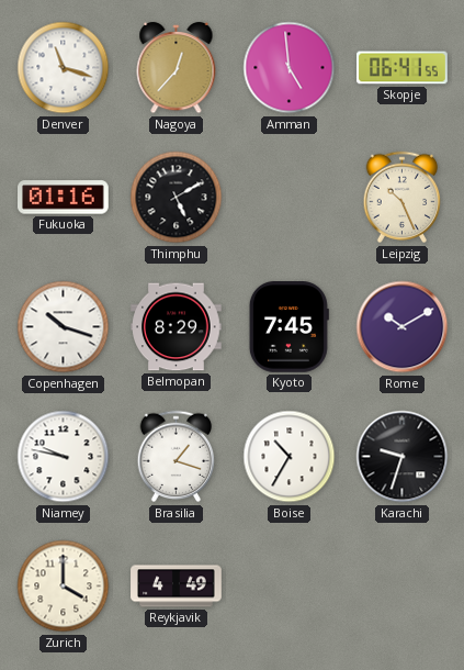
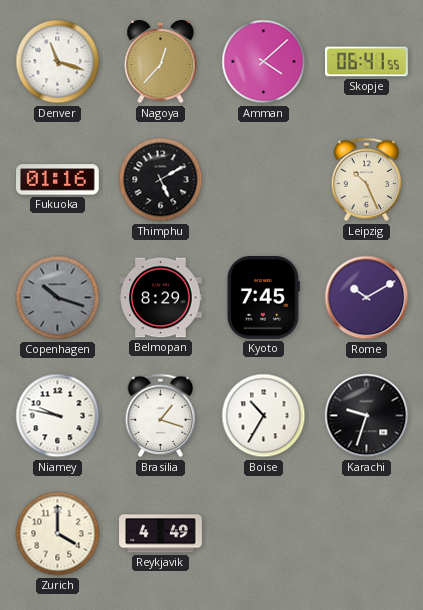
Amman: 4:59 -> 4:08 (264, 62)
Copenhagen dial: white -> grey (58, 298)
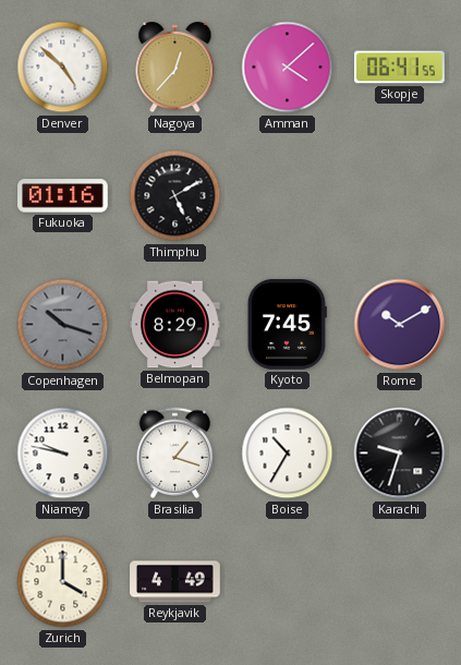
Denver: 11:18 -> 4:52 (63, 68)
Leipzig: 10:26 -> none (367, 180)
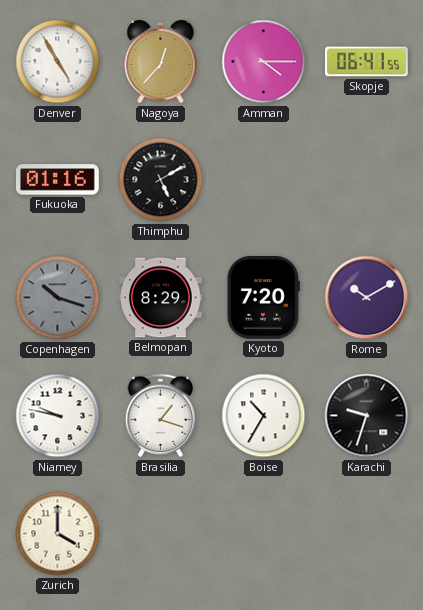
Denver: 4:52 -> 4:55 (58, 62)
Amman: 4:08 -> 4:15 (264, 62)
Kyoto: 7:45 -> 7:20 (263, 298)
Reykjavik: 4:49 -> none (175, 582)
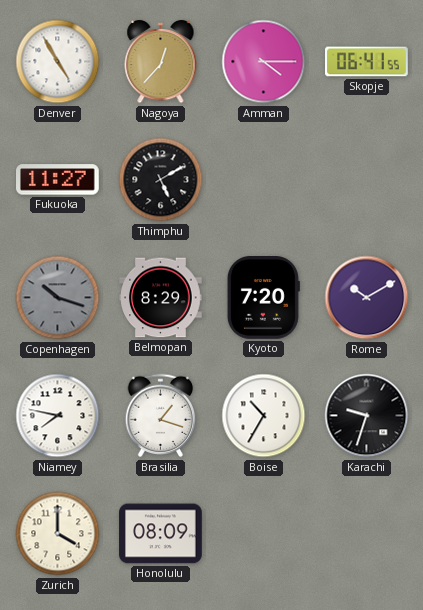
Fukuoka: 01:16 -> 11:27 (58, 180)
Niamey: 9:47 -> 7:47 (58, 416)
Honolulu: none -> 08:09 (161, 534)
